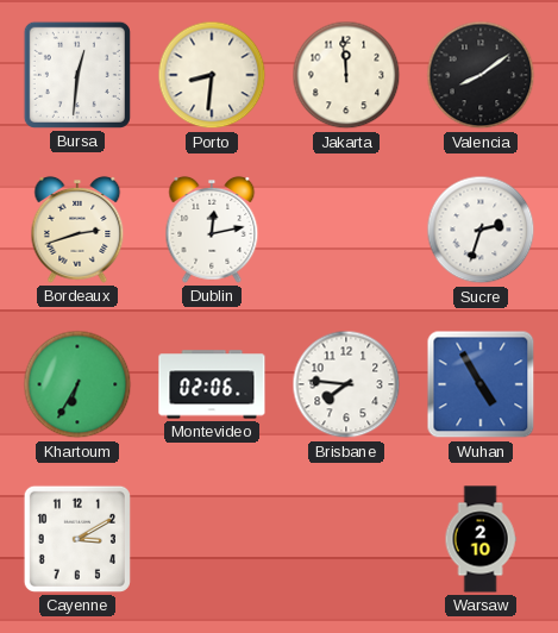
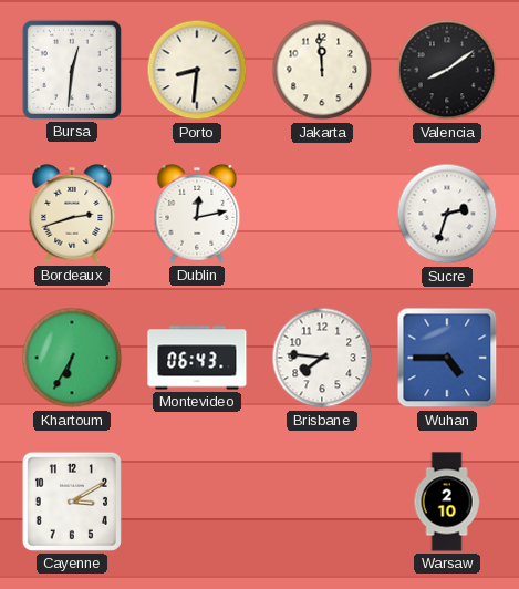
Montevideo: 02:06 -> 06:43 (197, 358)
Wuhan: 4:55 -> 4:45 (447, 358)
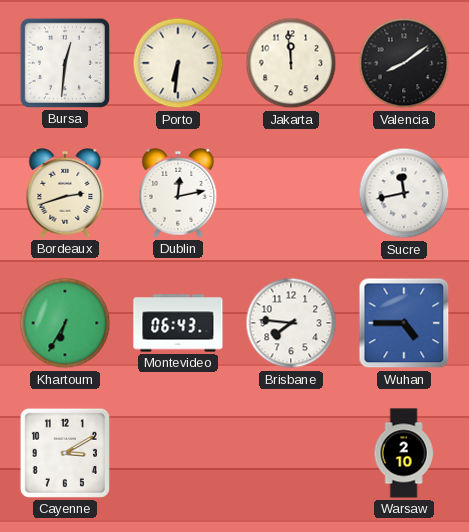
Porto: 8:31 -> 6:31 (178, 63)
Sucre: 2:33 -> 11:43 (404, 193)
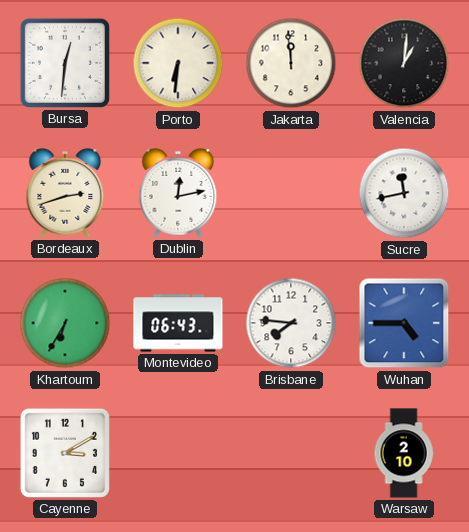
Valencia: 8:09 -> 1:01 (404, 63)
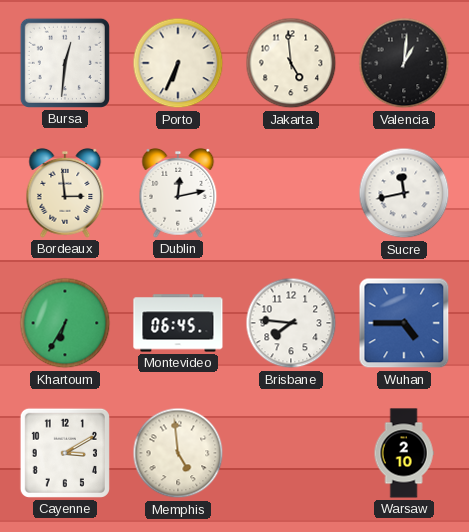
Porto: 6:31 -> 6:34 (178, 63)
Jakarta: 11:59 -> 4:59 (291, 63)
Bordeaux: 2:42 -> 2:59 (65, 193)
Montevideo: 06:43 -> 06:45 (178, 323)
Memphis: none -> 4:59 (178, 453)
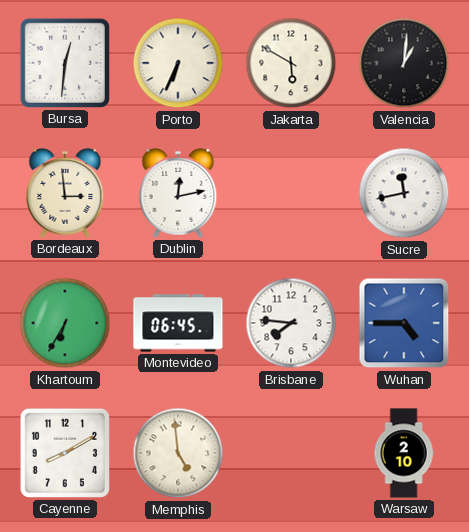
Jakarta: 4:59 -> 5:50 (291, 63)
Cayenne: 3:10 -> 8:10 (65, 453)
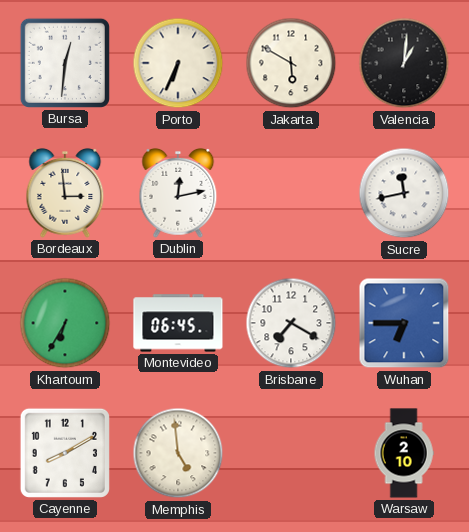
Brisbane: 7:46 -> 7:20 (291, 323)
Wuhan: 4:45 -> 6:45 (404, 323)
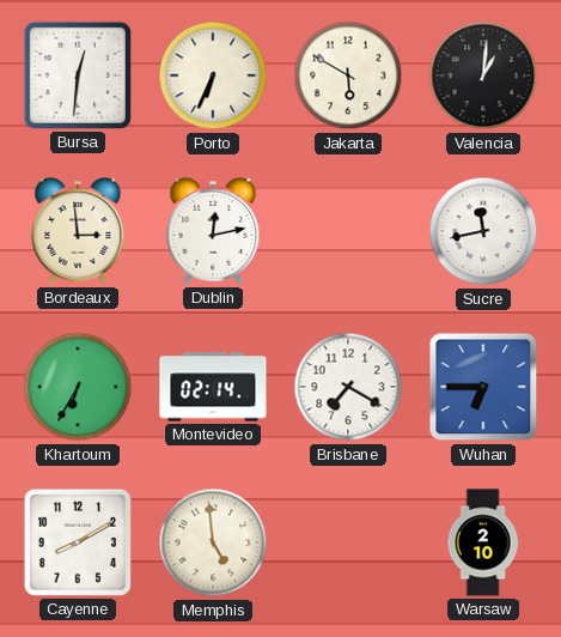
Montevideo: 06:45 -> 02:14 (213, 387)
